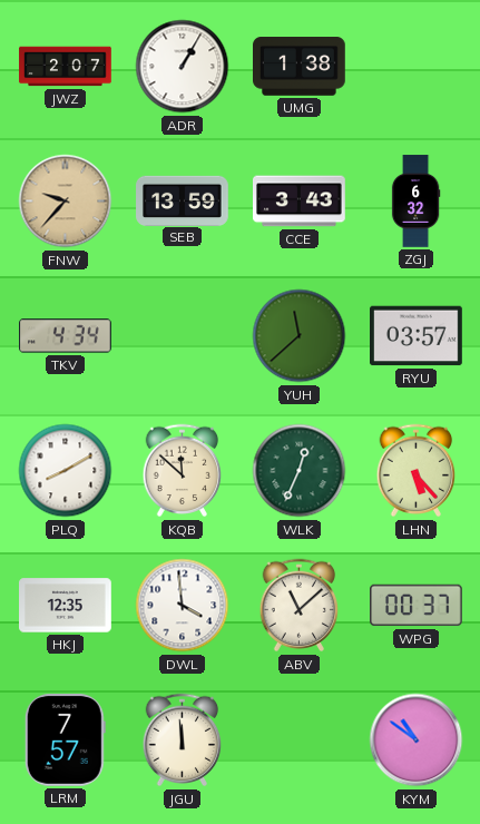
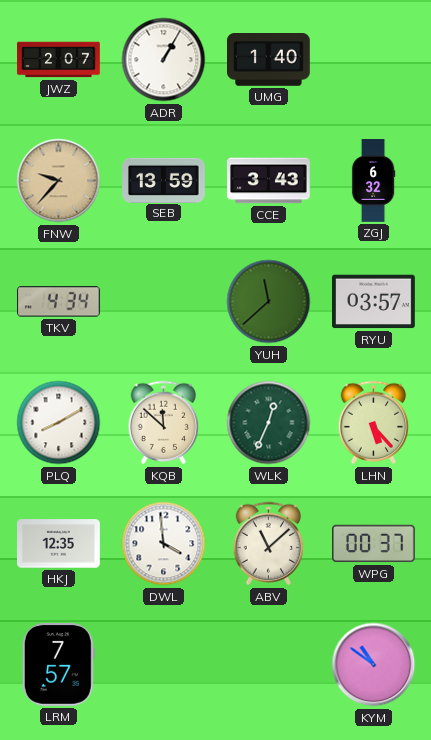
UMG: 1:38 -> 1:40 (269, 60)
JGU: 11:59 -> none (183, 740)
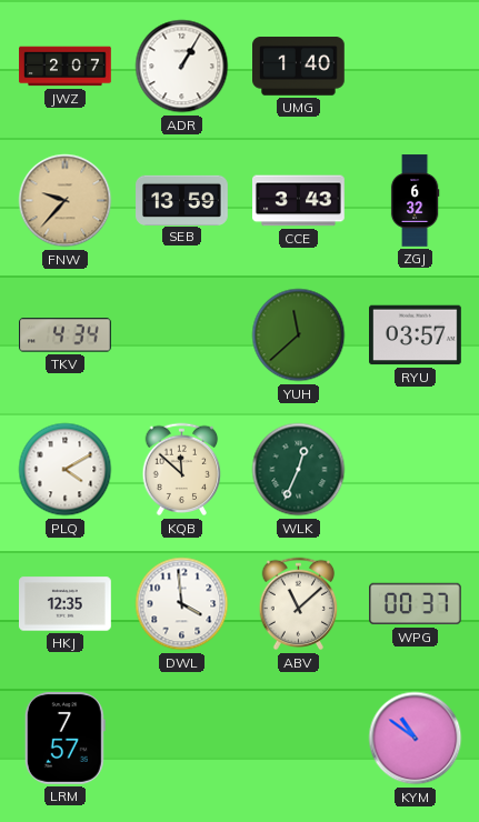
PLQ: 8:10 -> 4:10 (66, 470)
LHN: 5:23 -> none (374, 423)
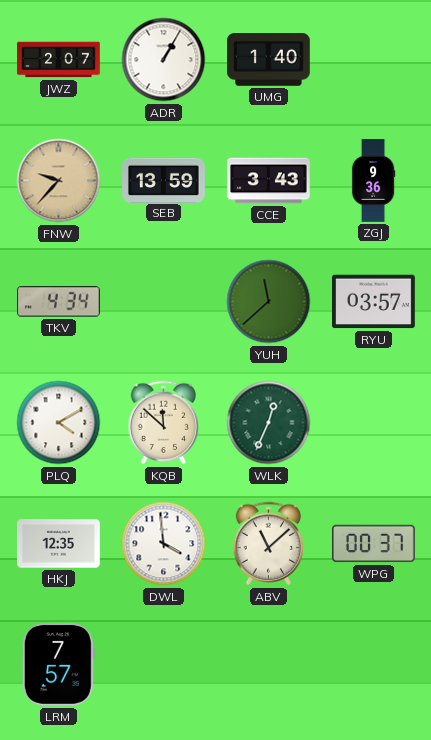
ZGJ: 6:32 -> 9:36 (373, 181)
KYM: 10:51 -> none (416, 739)
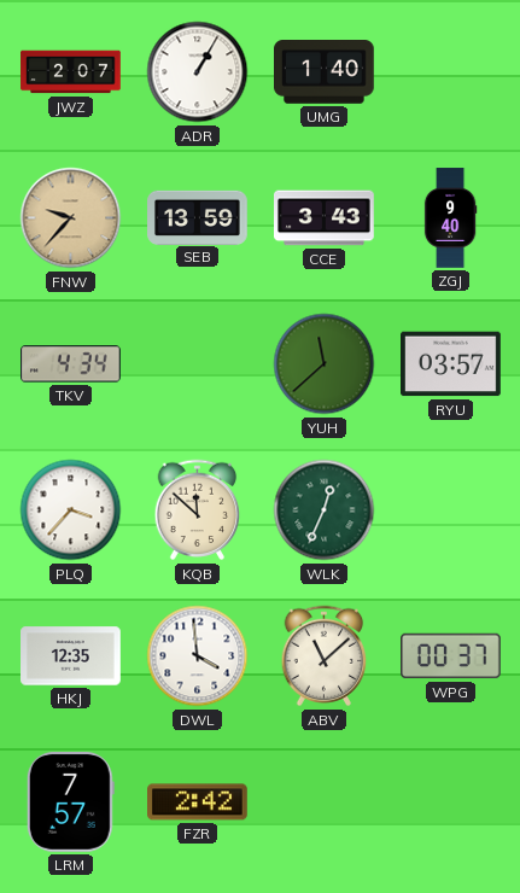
ZGJ: 9:36 -> 9:40 (450, 218)
PLQ: 4:10 -> 3:37 (71, 510)
FZR: none -> 2:42 (198, 802)
